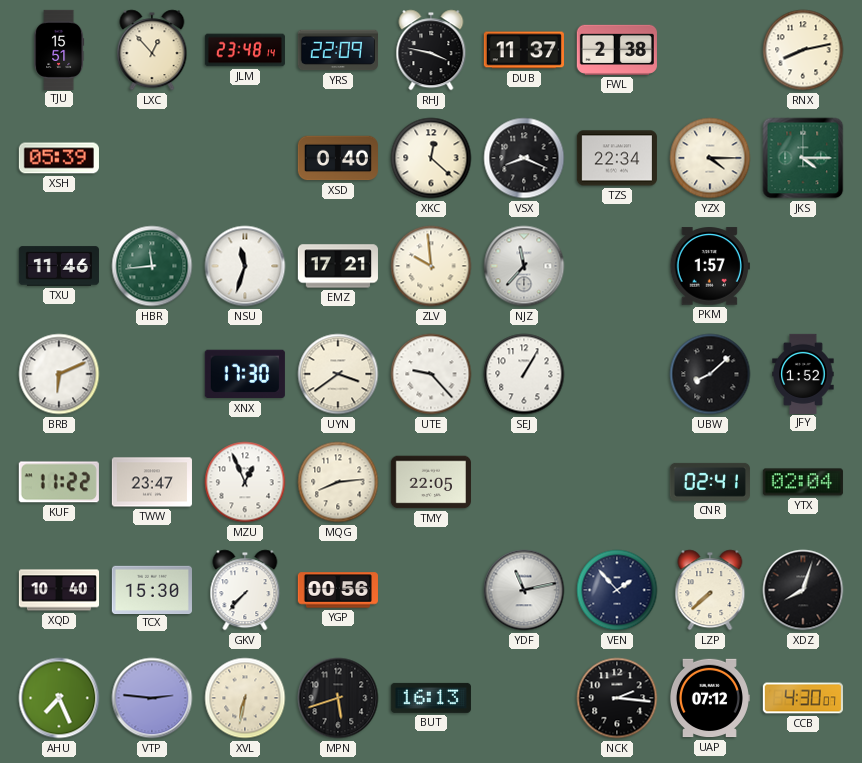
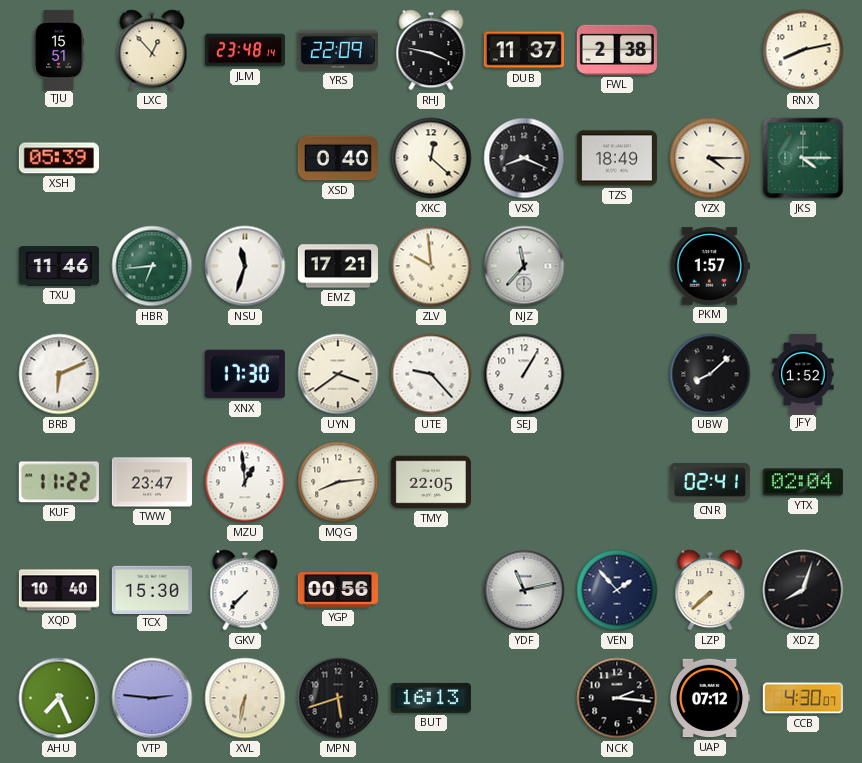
TZS: 22:34 -> 18:49 (617, 158)
HBR: 11:44 -> 6:44 (152, 266)
MZU: 12:56 -> 12:59 (245, 482)
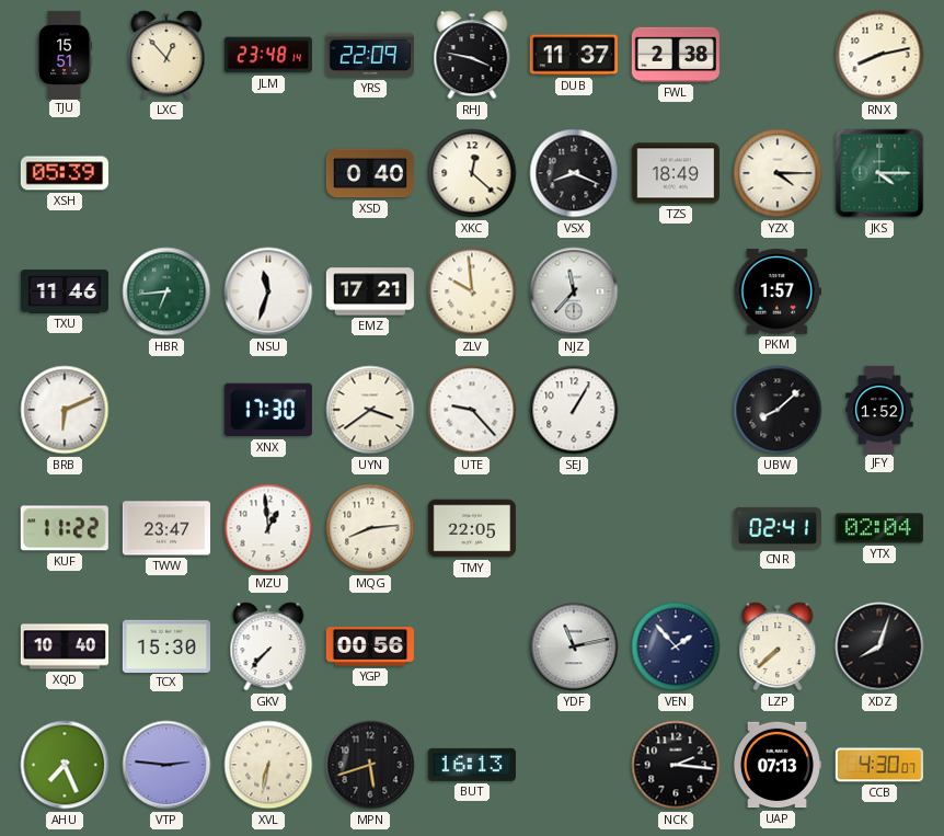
UAP: 07:12 -> 07:13 (776, 765)
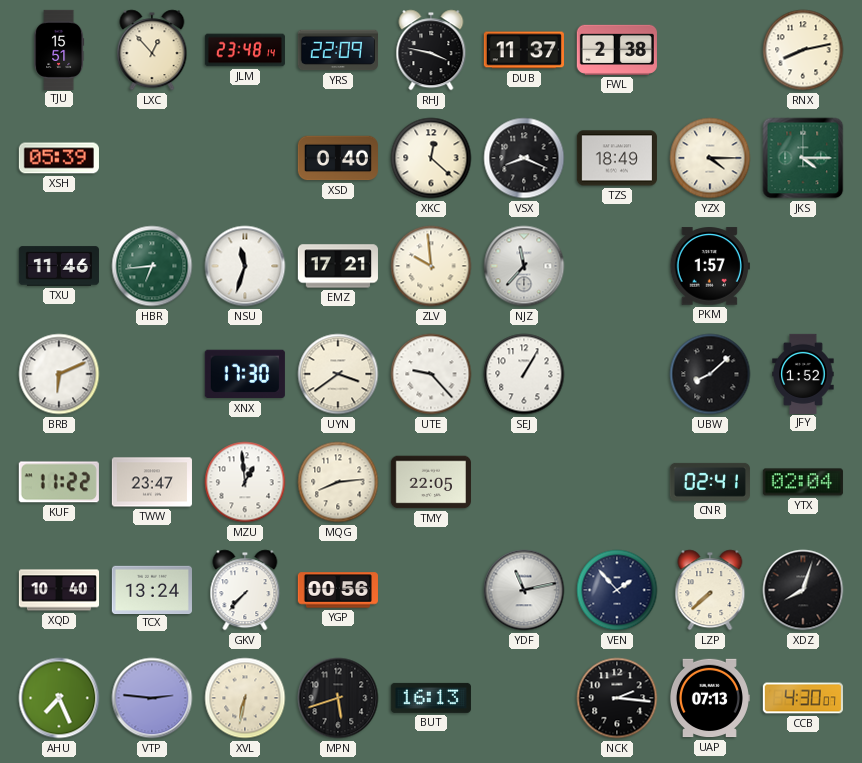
TCX: 15:30 -> 13:24 (152, 589)
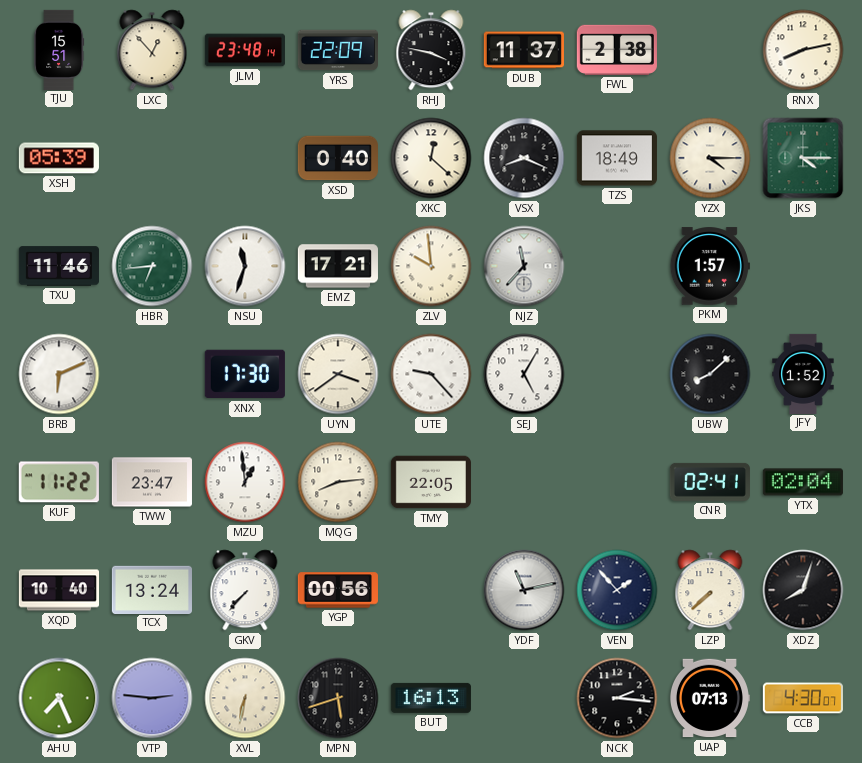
SEJ: 1:05 -> 5:05 (524, 374)
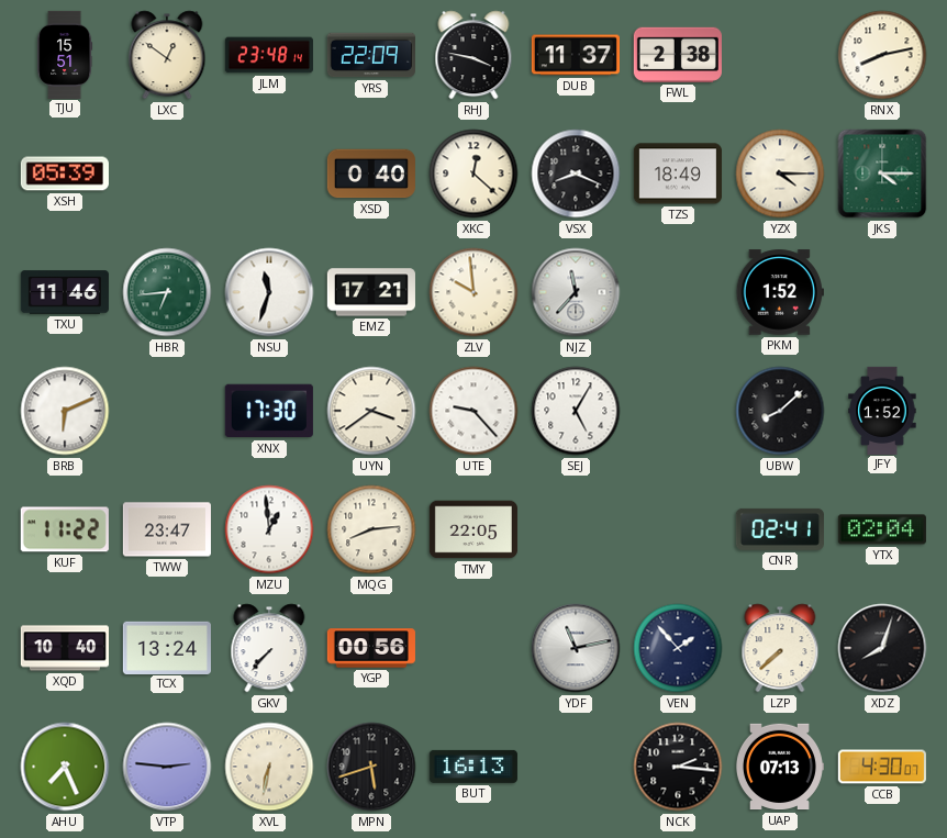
LXC: 12:53 -> 12:51 (167, 55)
PKM: 1:57 -> 1:52 (780, 292)
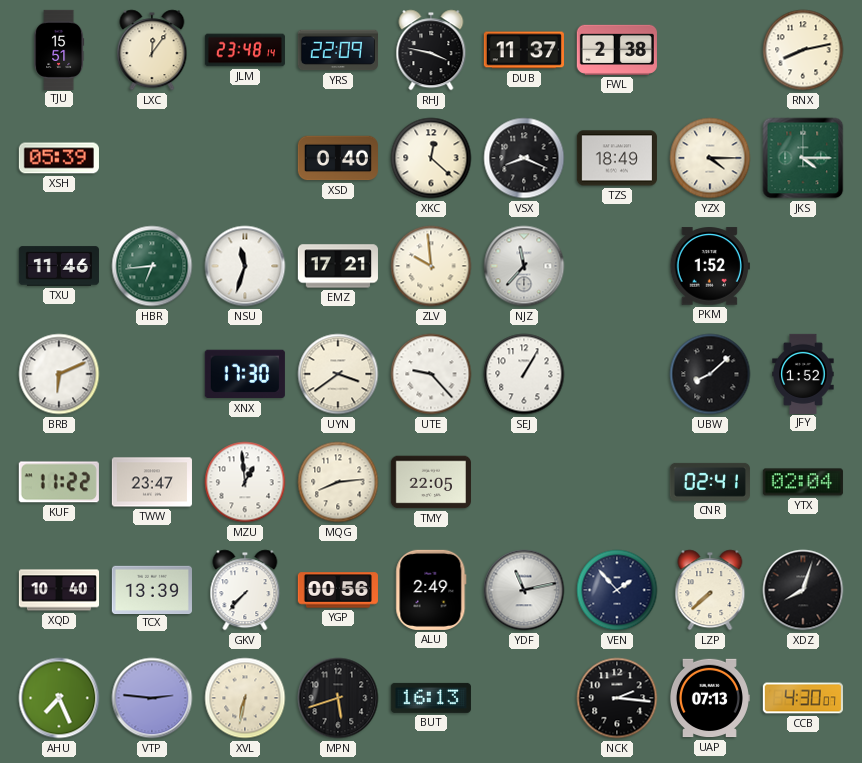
LXC: 12:51 -> 12:06 (152, 50)
SEJ: 5:05 -> 1:05 (524, 374)
TCX: 13:24 -> 13:39 (152, 589)
ALU: none -> 2:49 (431, 590)
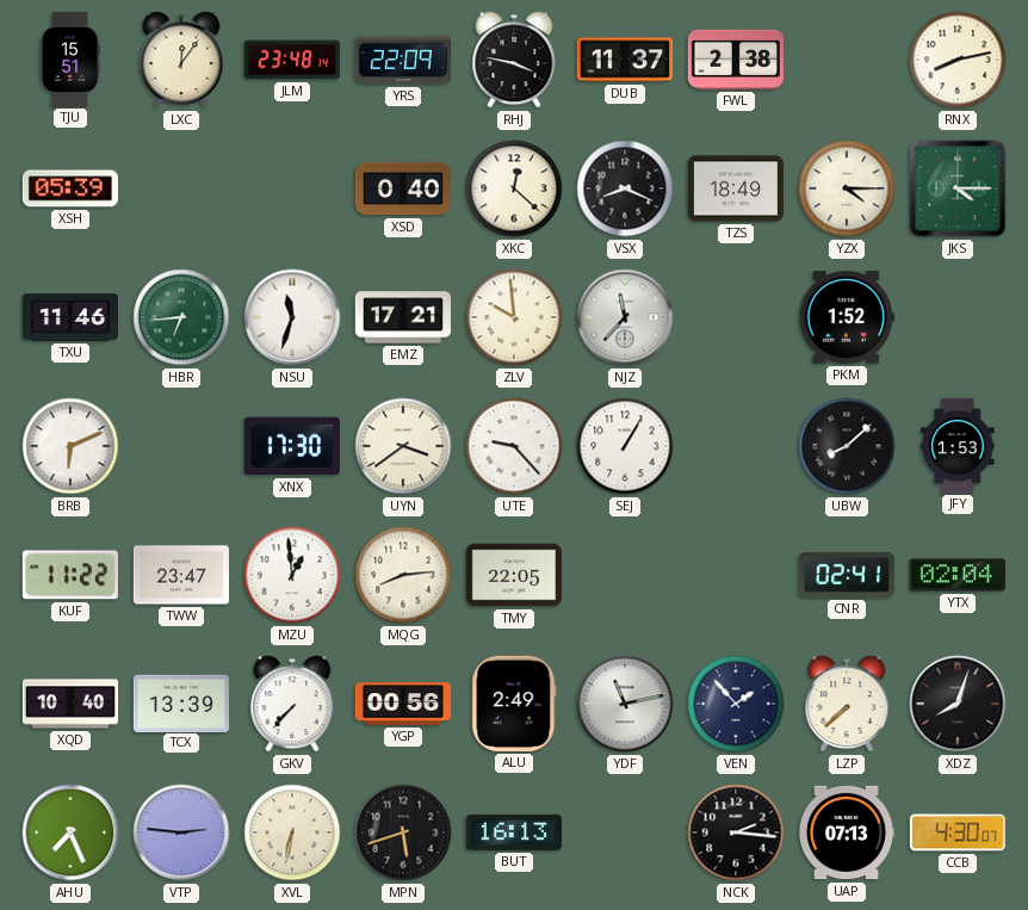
JFY: 1:52 -> 1:53 (958, 445)
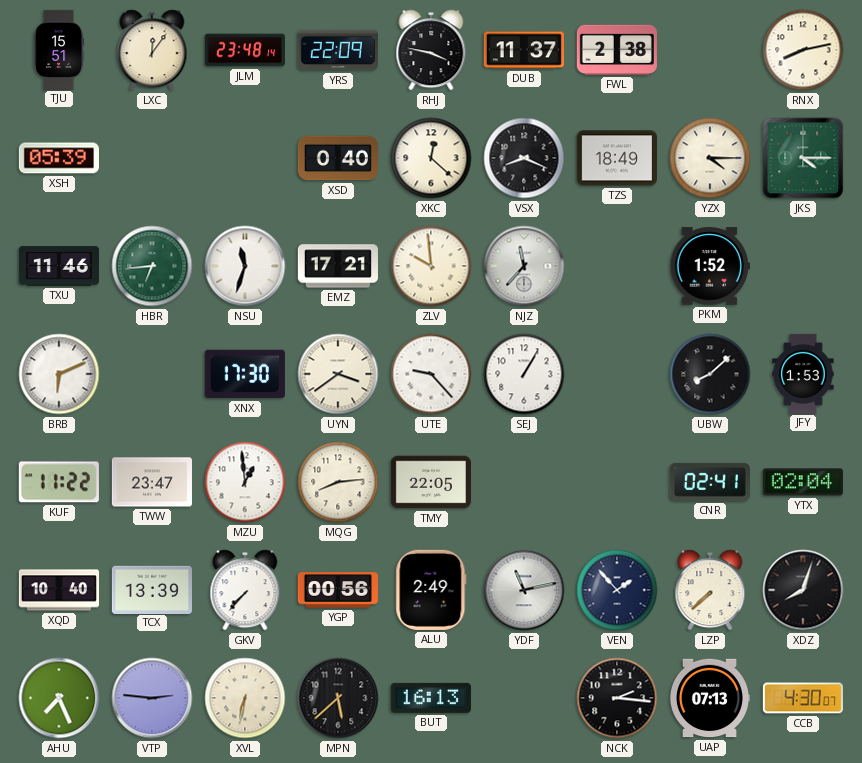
MPN: 5:42 -> 5:38 (338, 698)
